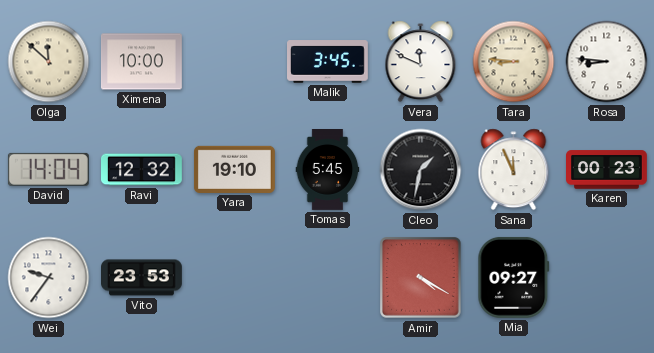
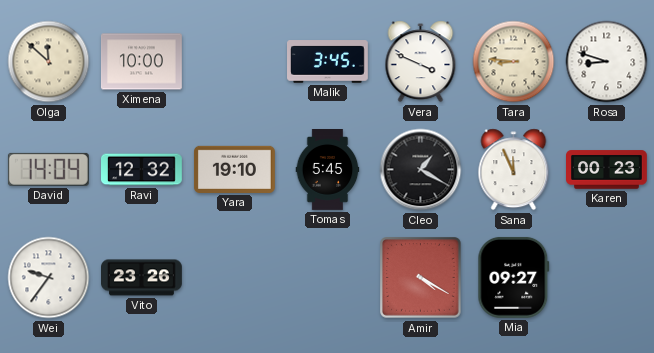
Vera: 11:49 -> 3:49 (421, 62)
Rosa: 8:46 -> 8:48 (607, 62)
Cleo: 1:32 -> 1:20 (421, 170)
Vito: 23:53 -> 23:26 (142, 278)
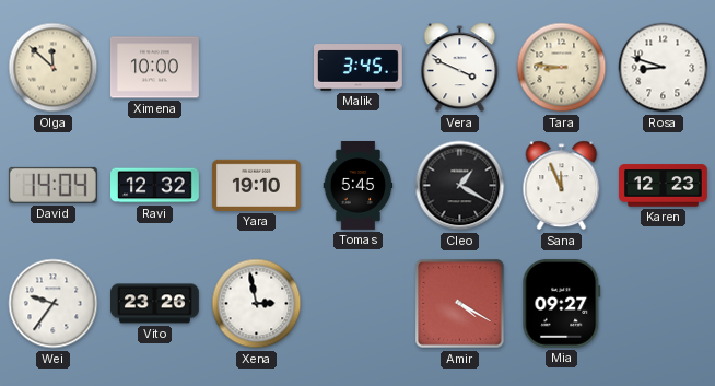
Karen: 00:23 -> 12:23 (664, 186)
Xena: none -> 2:58 (257, 304)
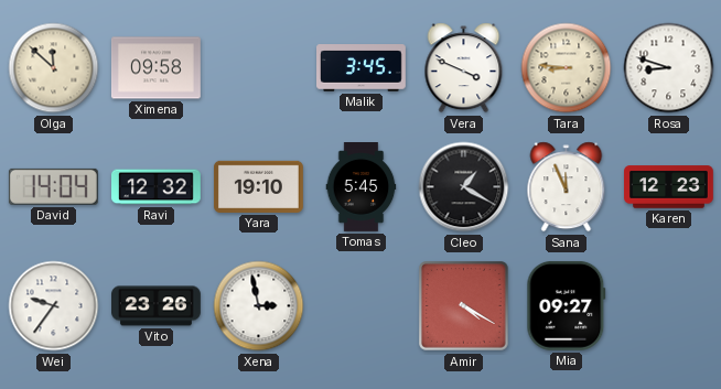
Ximena: 10:00 -> 09:58 (157, 68)
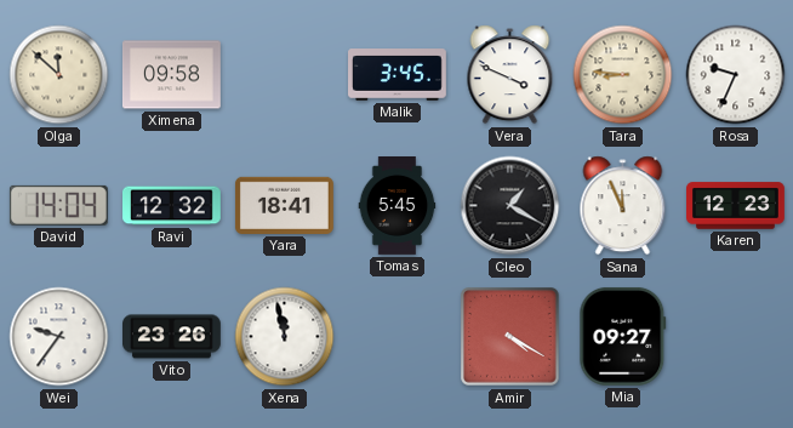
Rosa: 8:48 -> 9:34 (736, 75)
Yara: 19:10 -> 18:41 (284, 205)
Xena: 2:58 -> 11:58 (285, 337)
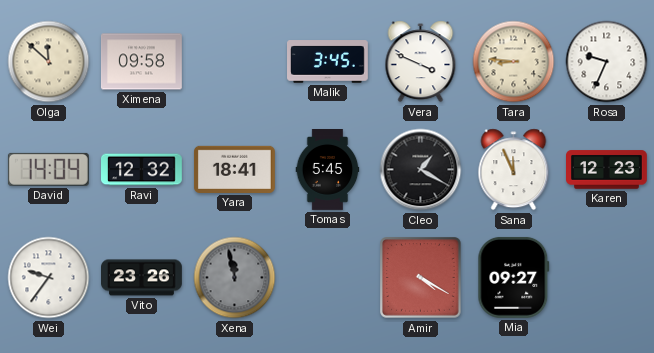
Xena dial: white -> grey (235, 278)
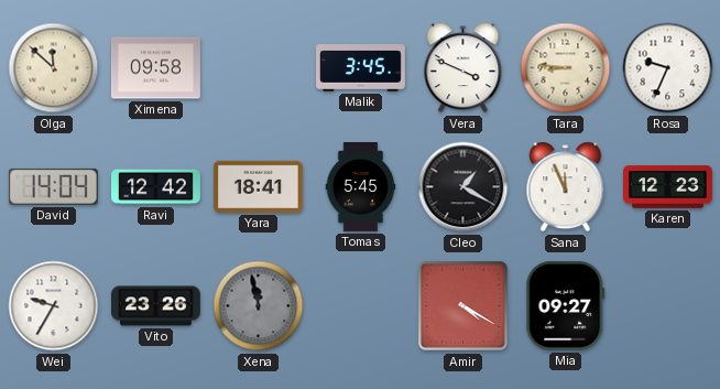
Ravi: 12:32 -> 12:42 (156, 187)
Wei: 9:36 -> 9:35 (54, 306)
